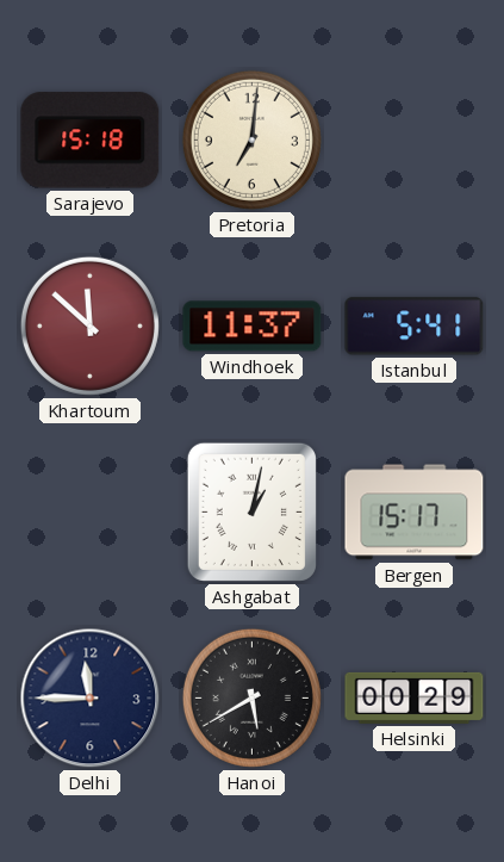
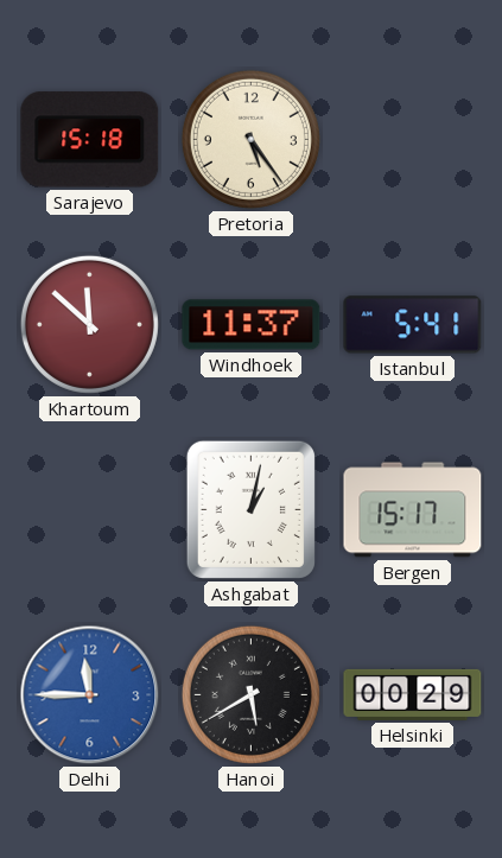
Pretoria: 7:01 -> 5:24 (250, 139)
Delhi dial: navy -> blue (90, 695)
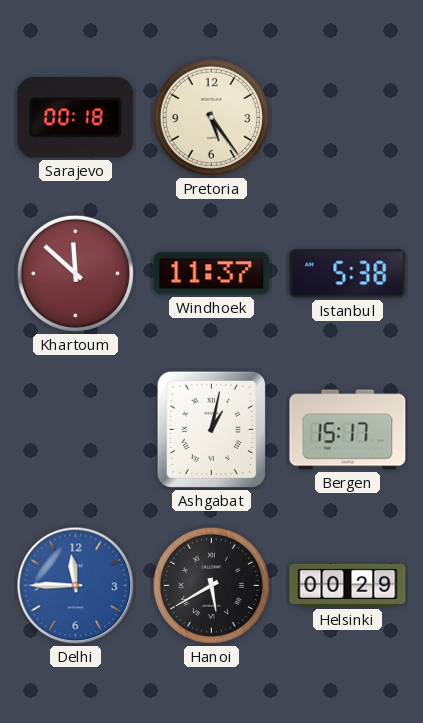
Sarajevo: 15:18 -> 00:18 (76, 118)
Istanbul: 5:41 -> 5:38 (348, 274)
